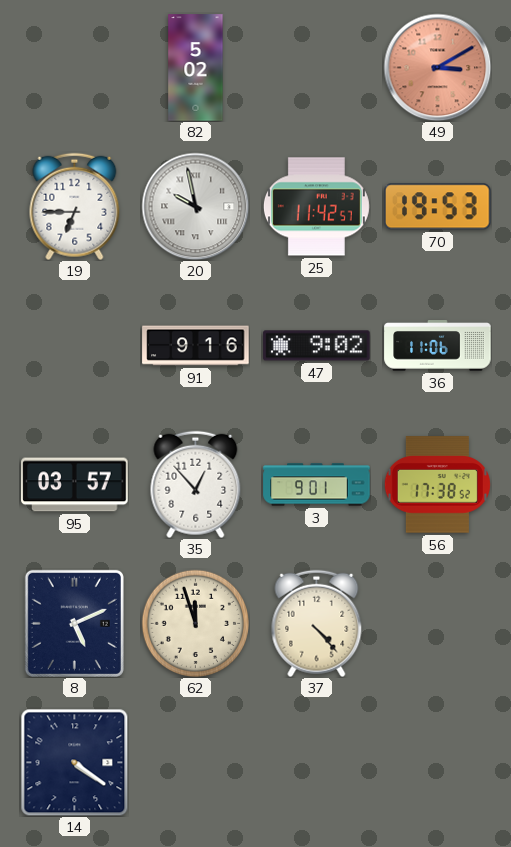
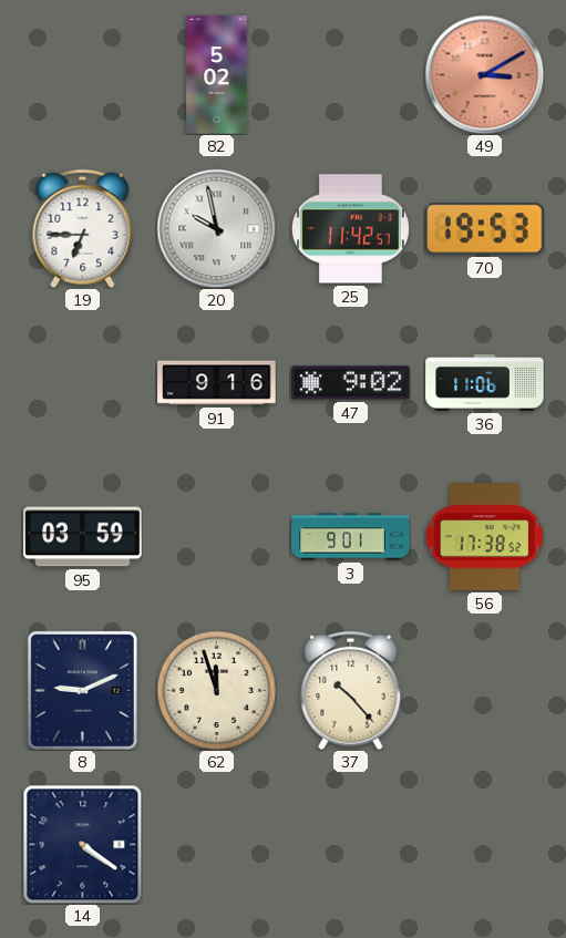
95: 03:57 -> 03:59 (83, 537)
35: 12:53 -> none (196, 484)
8: 5:11 -> 9:11 (82, 690)
37: 4:23 -> 10:23 (351, 690)
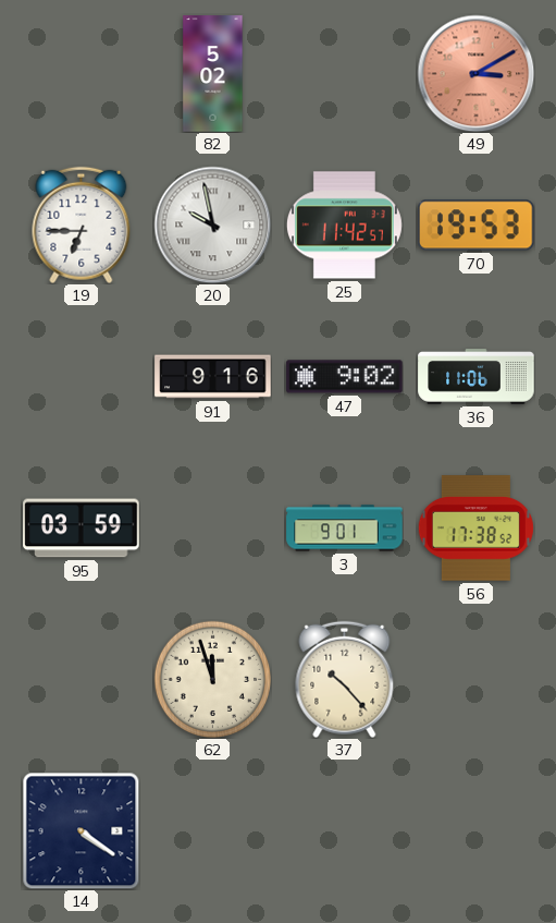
8: 9:11 -> none (82, 690)
